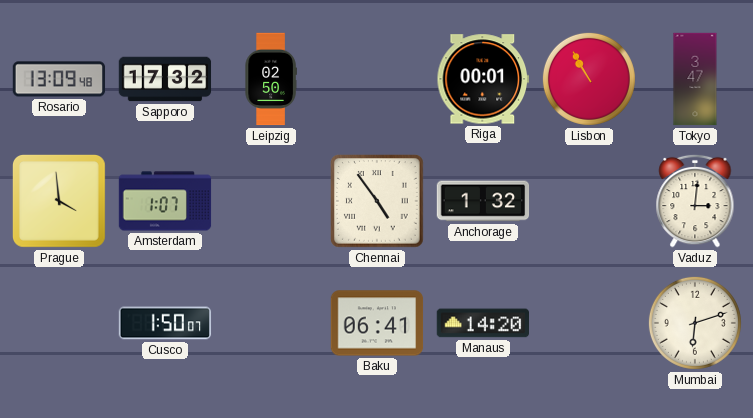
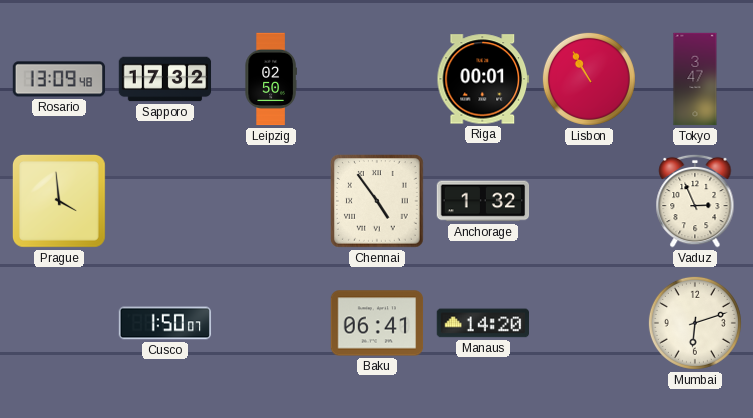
Amsterdam: 1:07 -> none (165, 201)
Vaduz: 3:01 -> 2:56 (695, 201)
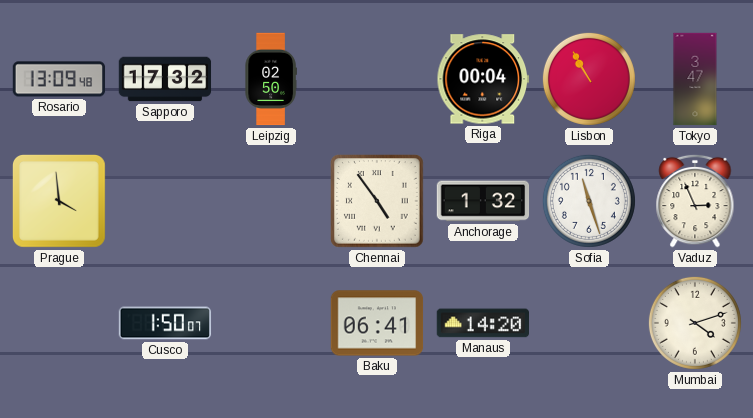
Riga: 00:01 -> 00:04 (482, 79)
Sofia: none -> 11:27 (589, 201)
Mumbai: 6:12 -> 4:12 (695, 323)
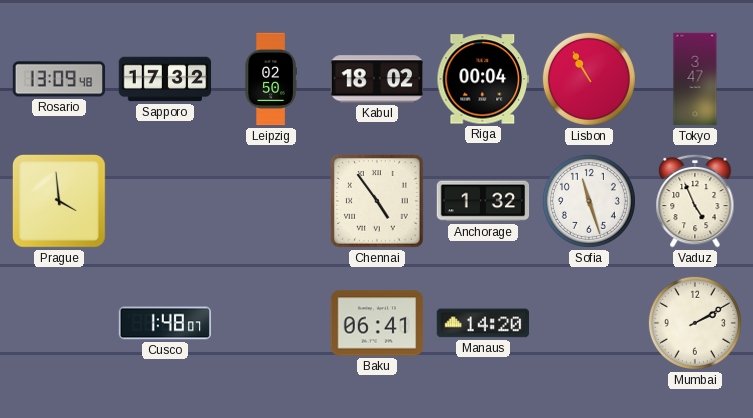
Kabul: none -> 18:02 (377, 79)
Vaduz: 2:56 -> 4:56 (695, 201)
Cusco: 1:50 -> 1:48 (165, 323)
Mumbai: 4:12 -> 2:10 (695, 323)
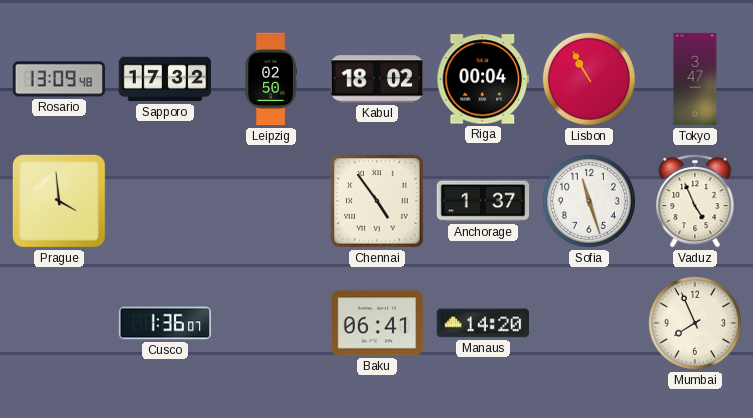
Anchorage: 1:32 -> 1:37 (483, 201)
Cusco: 1:48 -> 1:36 (165, 323)
Mumbai: 2:10 -> 7:56 (695, 323)
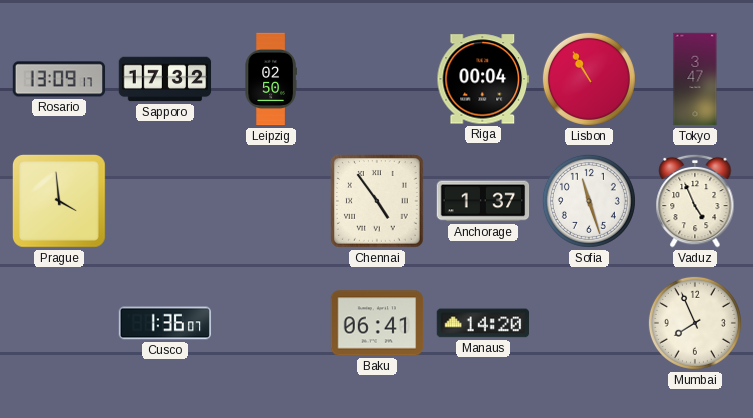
Rosario: 13:09:48 -> 13:09:17 (59, 79)
Kabul: 18:02 -> none (377, 79)
